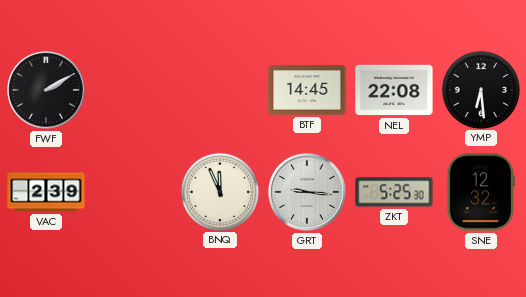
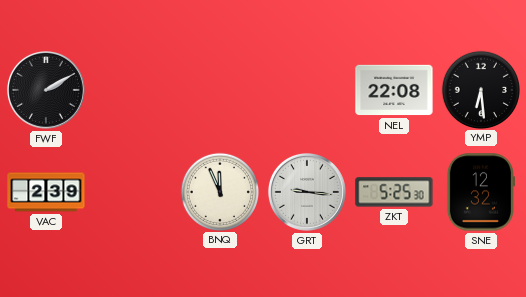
BTF: 14:45 -> none (307, 90)
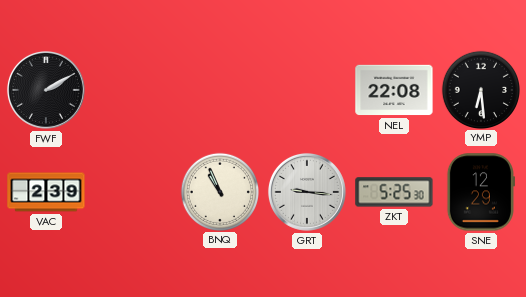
BNQ: 11:56 -> 10:56 (219, 191)
SNE: 12:32 -> 12:29 (480, 192)
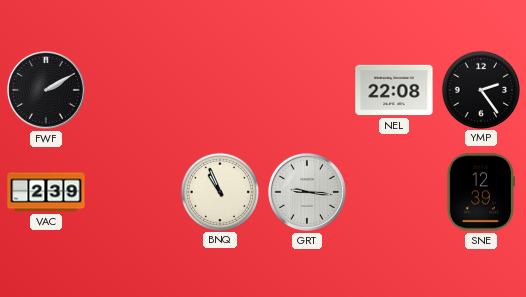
YMP: 6:29 -> 2:24 (480, 89)
ZKT: 5:25 -> none (394, 192)
SNE: 12:29 -> 12:39 (480, 192)
